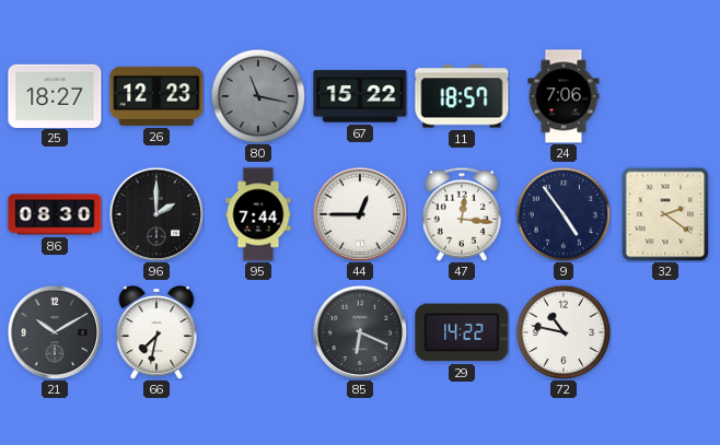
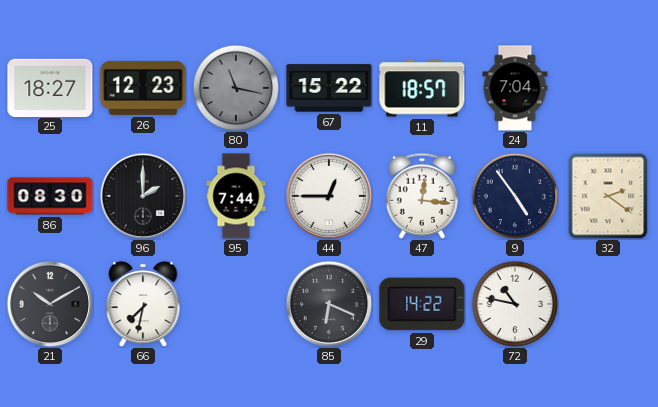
24: 7:06 -> 7:04 (515, 88)
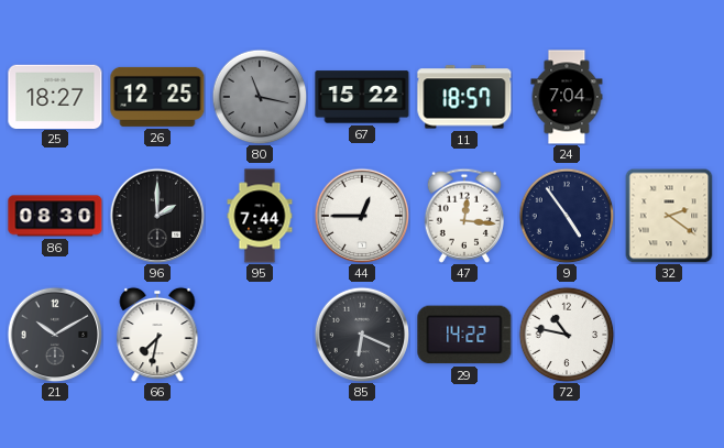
26: 12:23 -> 12:25 (157, 97)
